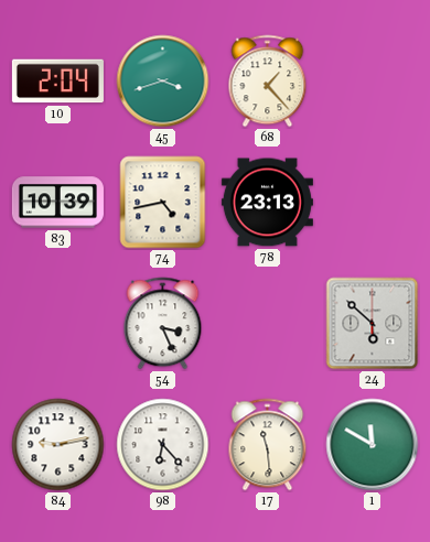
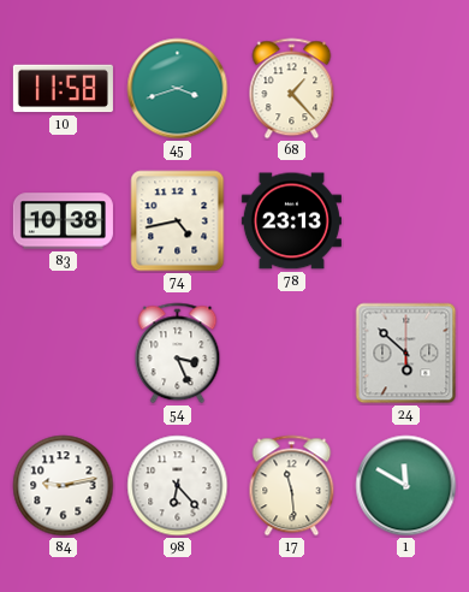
10: 2:04 -> 11:58 (63, 89)
83: 10:39 -> 10:38 (63, 221)
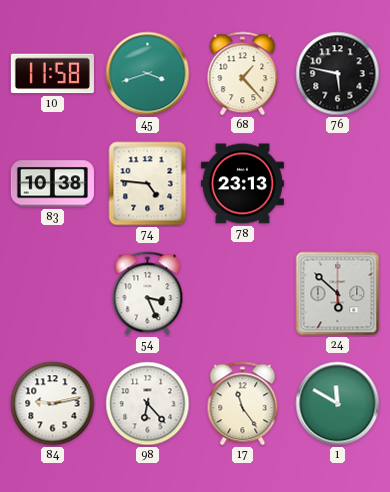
76: none -> 5:47 (338, 74)
74: 4:43 -> 4:46 (148, 184)
17: 11:29 -> 11:24 (243, 404)
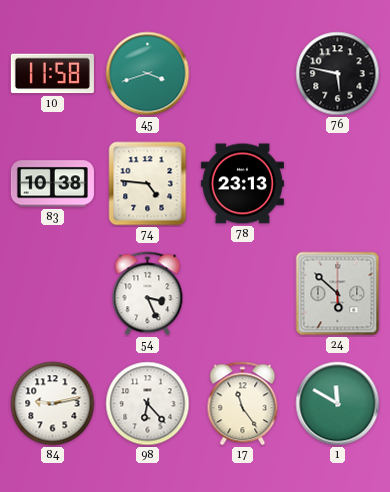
68: 1:23 -> none (243, 74)
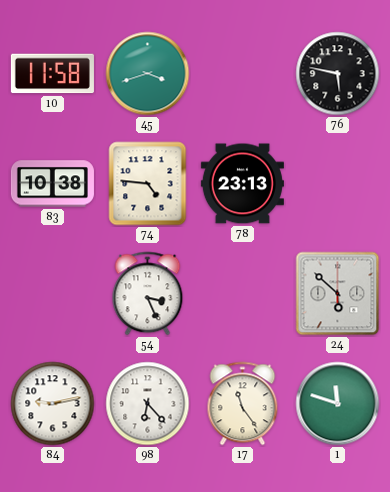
1: 11:50 -> 11:48 (338, 404)
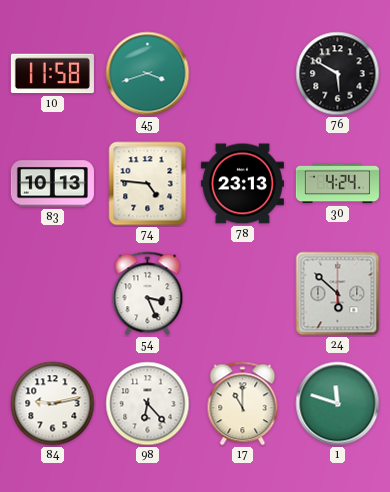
76: 5:47 -> 5:50 (338, 74)
83: 10:38 -> 10:13 (52, 184)
30: none -> 4:24 (337, 184)
17: 11:24 -> 11:00 (243, 404)
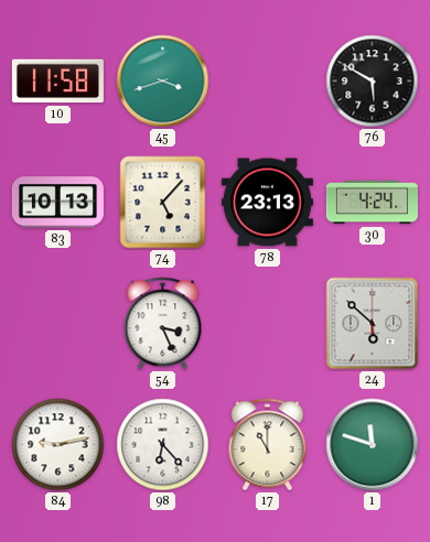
74: 4:46 -> 5:07 (163, 203)
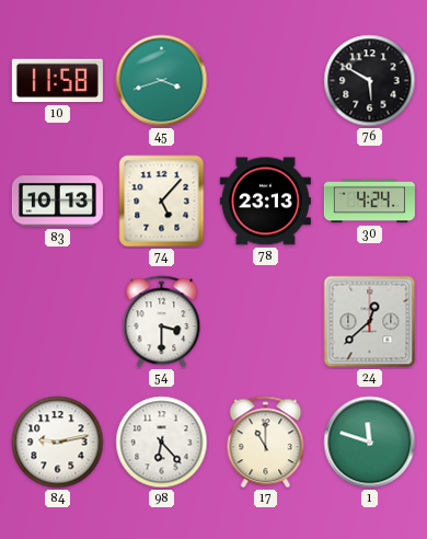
54: 3:26 -> 3:30 (162, 322)
24: 5:52 -> 12:38 (370, 322)
